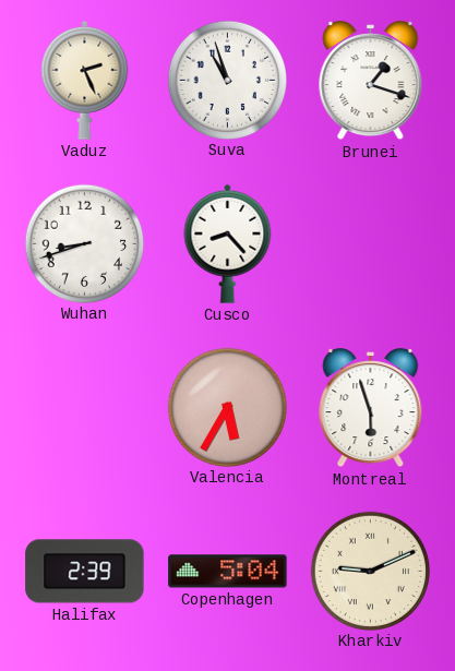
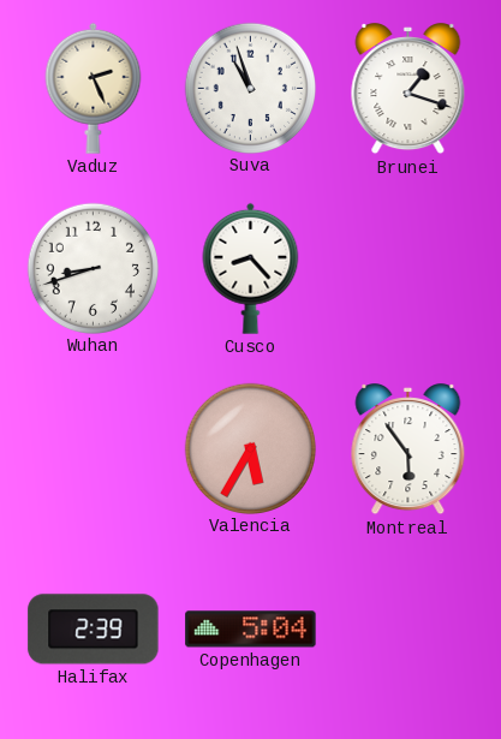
Montreal: 5:57 -> 5:54 (408, 449)
Kharkiv: 9:11 -> none (370, 571)
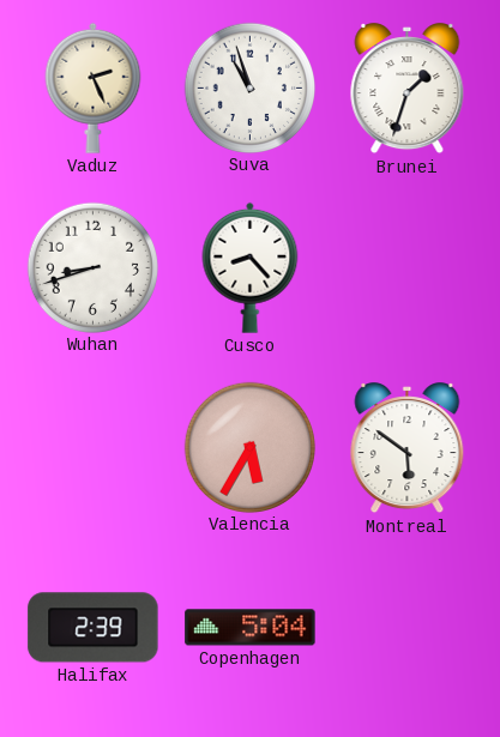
Brunei: 1:18 -> 1:33 (408, 89)
Montreal: 5:54 -> 5:51 (408, 448)
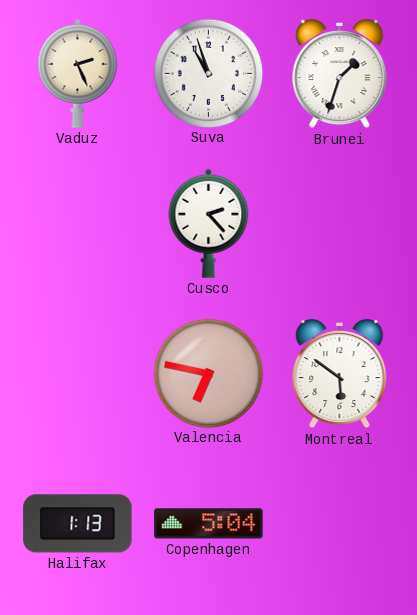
Wuhan: 8:42 -> none (92, 267)
Cusco: 8:23 -> 2:23 (209, 223)
Valencia: 5:35 -> 6:47 (208, 373)
Halifax: 2:39 -> 1:13 (78, 524)
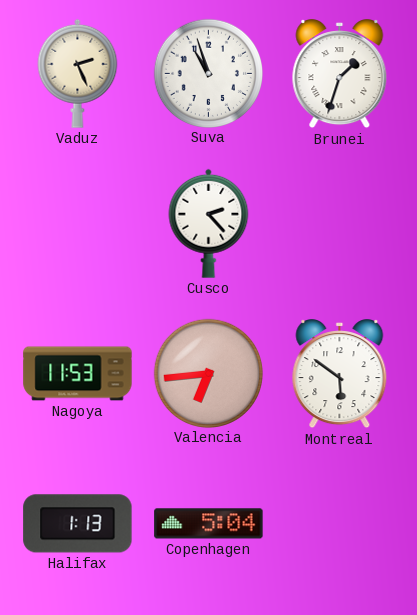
Nagoya: none -> 11:53 (78, 374)
Valencia: 6:47 -> 6:44 (208, 373)
